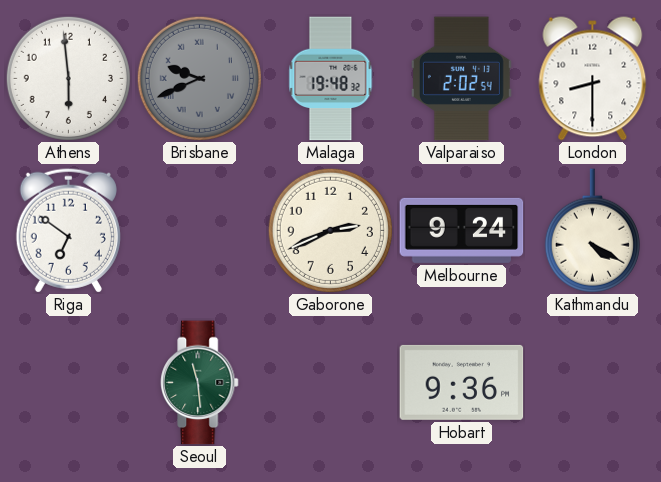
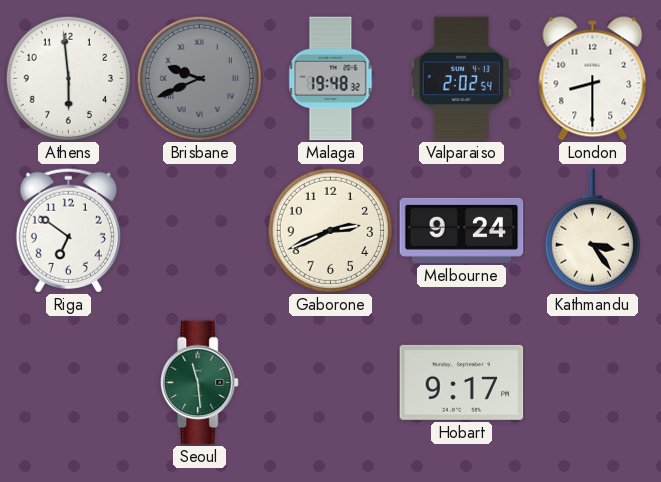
Kathmandu: 4:20 -> 3:24 (592, 231)
Hobart: 9:36 -> 9:17 (462, 382)
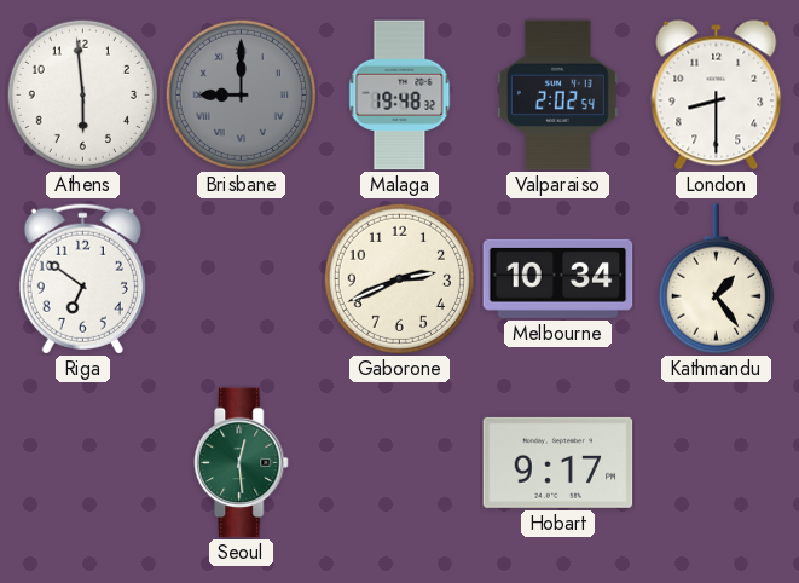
Brisbane: 9:41 -> 9:00 (241, 94)
Melbourne: 9:24 -> 10:34 (558, 278)
Kathmandu: 3:24 -> 1:24 (716, 279)
Seoul: 11:29 -> 12:29 (242, 463)
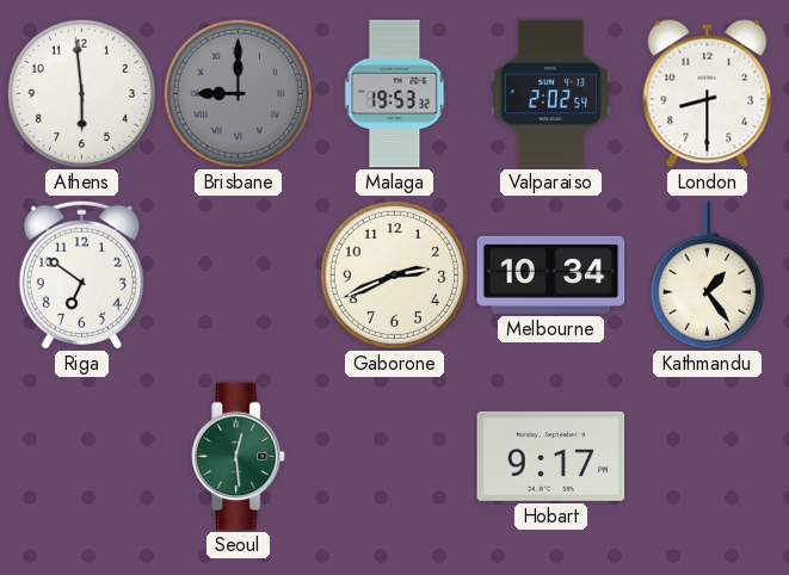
Malaga: 19:48 -> 19:53 (395, 94)
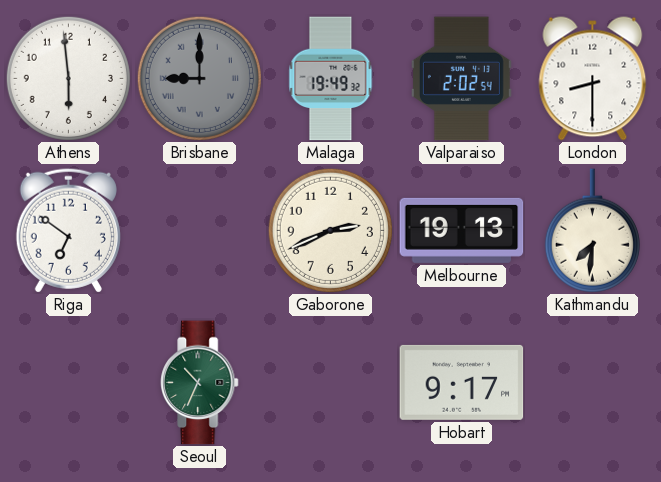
Malaga: 19:53 -> 19:49 (331, 79)
Melbourne: 10:34 -> 19:13 (462, 230)
Kathmandu: 1:24 -> 7:31 (592, 231)
Seoul: 12:29 -> 10:34 (200, 383)
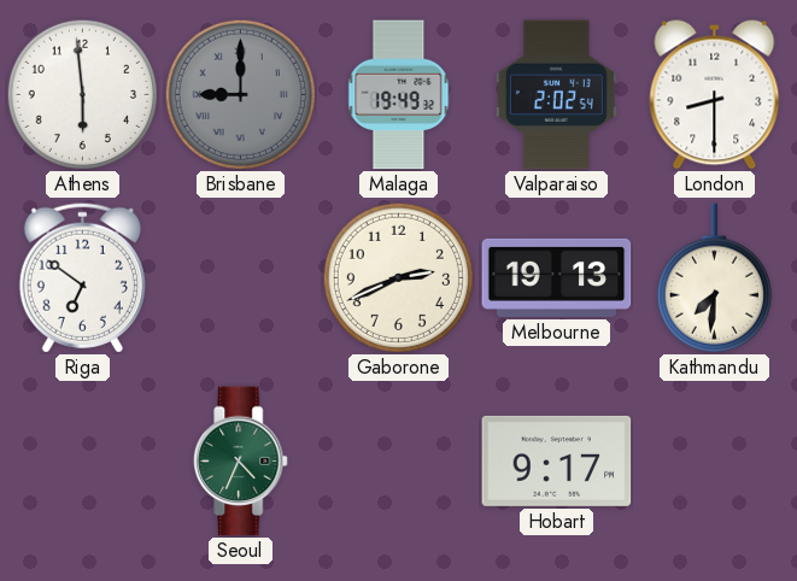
Seoul: 10:34 -> 4:34 (241, 462)
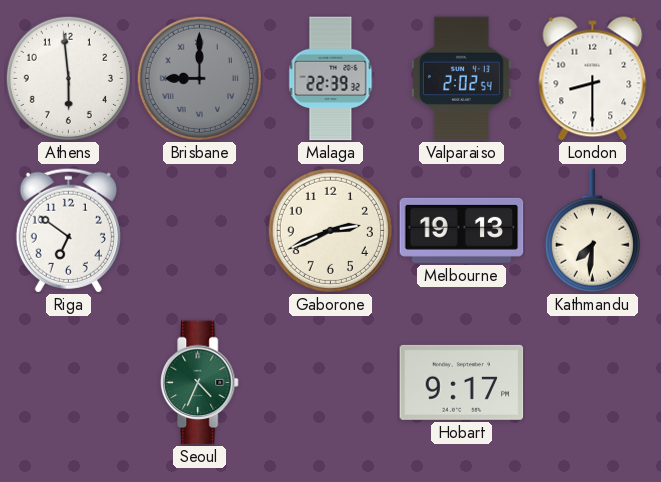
Malaga: 19:49 -> 22:39 (331, 79)
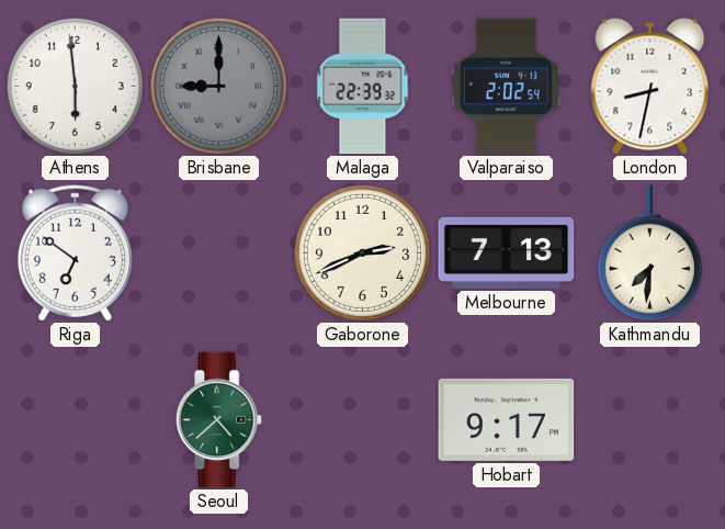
London: 8:30 -> 8:32 (650, 87)
Melbourne: 19:13 -> 7:13 (507, 252)
Seoul: 4:34 -> 4:38 (219, 420)
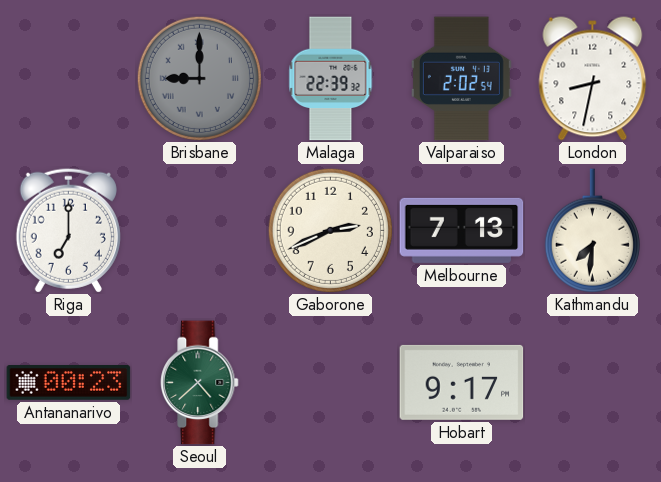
Athens: 5:59 -> none (75, 86)
Riga: 6:51 -> 7:00 (68, 230)
Antananarivo: none -> 00:23 (69, 383)
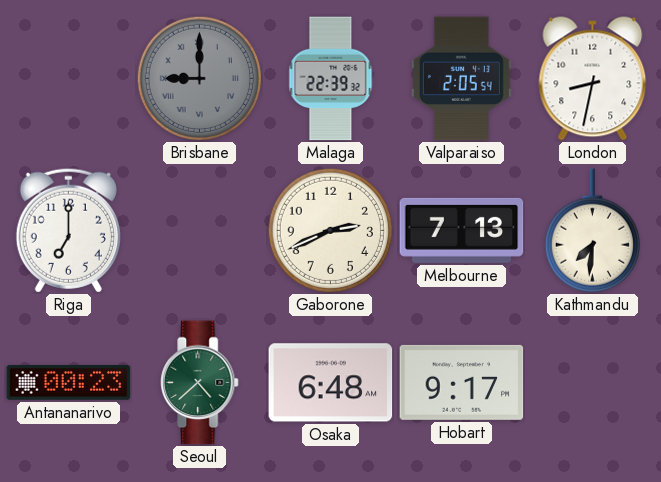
Valparaiso: 2:02 -> 2:05 (461, 79)
Osaka: none -> 6:48 (331, 383)
